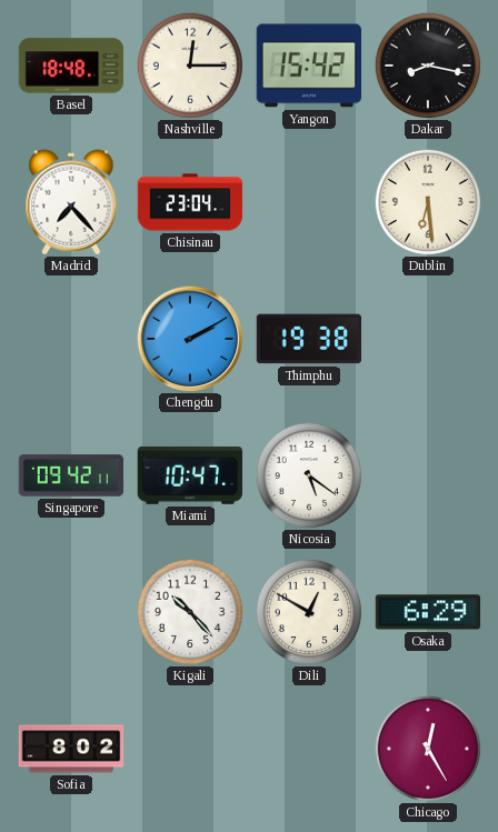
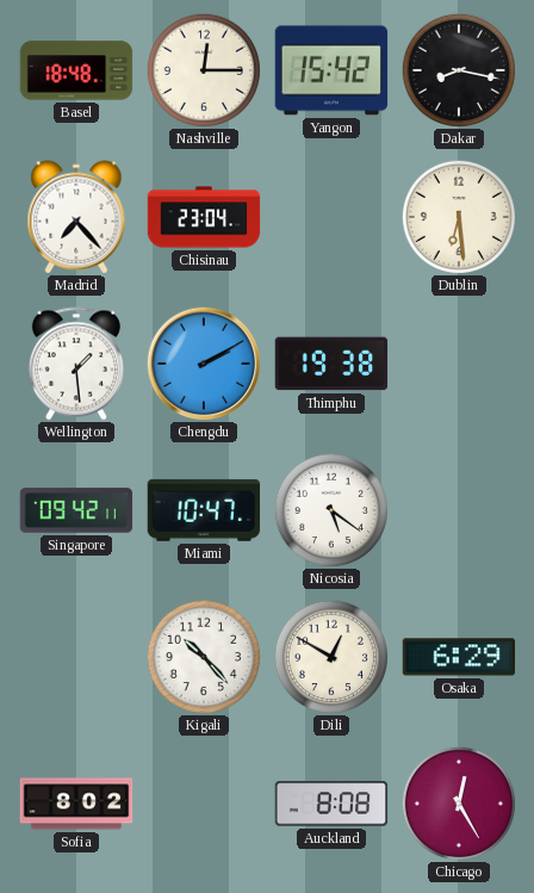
Wellington: none -> 1:29 (76, 364)
Auckland: none -> 8:08 (331, 804)
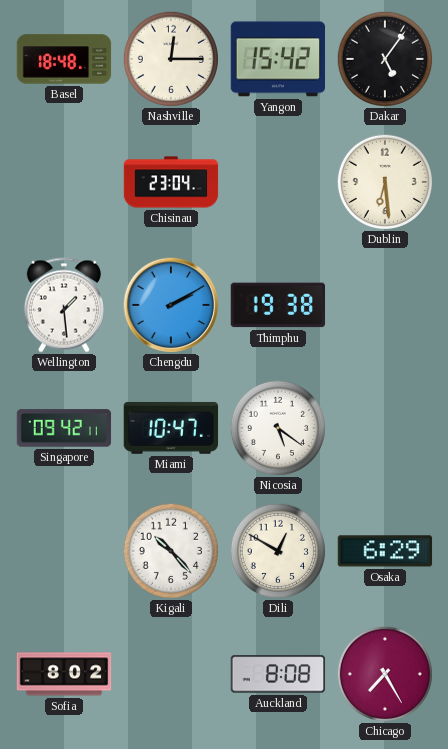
Dakar: 8:17 -> 5:06 (385, 59)
Madrid: 7:23 -> none (76, 217)
Chicago: 12:25 -> 7:25 (385, 674)
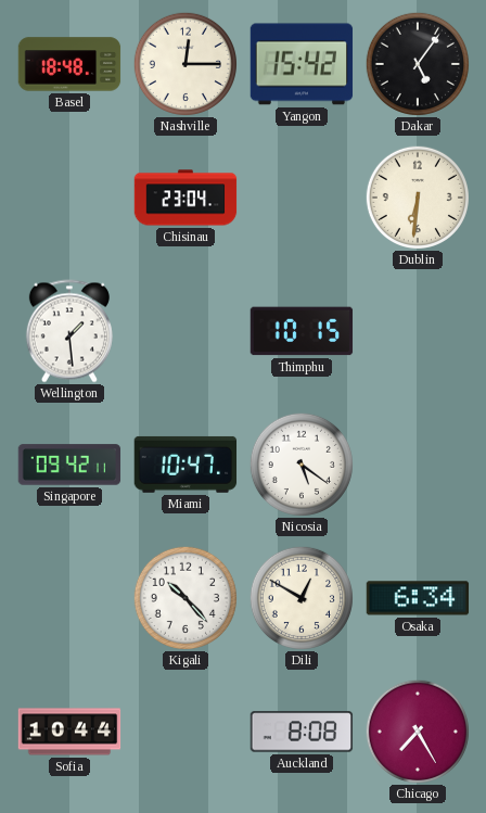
Dublin: 6:29 -> 6:31 (418, 198)
Chengdu: 2:10 -> none (171, 305)
Thimphu: 19:38 -> 10:15 (302, 331)
Osaka: 6:29 -> 6:34 (418, 598)
Sofia: 8:02 -> 10:44 (69, 732)
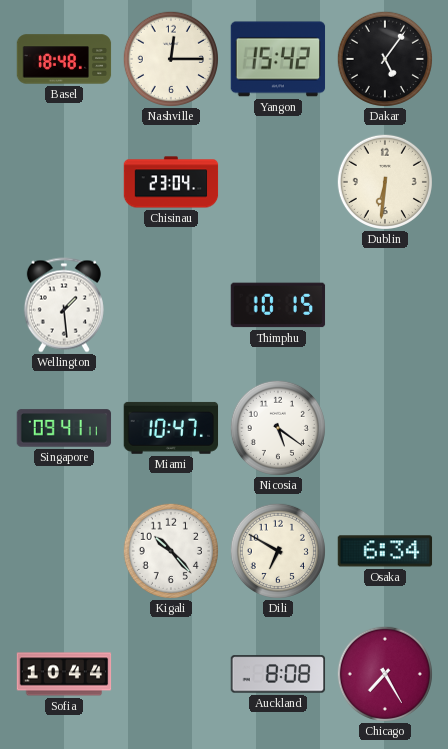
Singapore: 09:42 -> 09:41 (64, 428)
Dili: 12:50 -> 6:50 (278, 551)
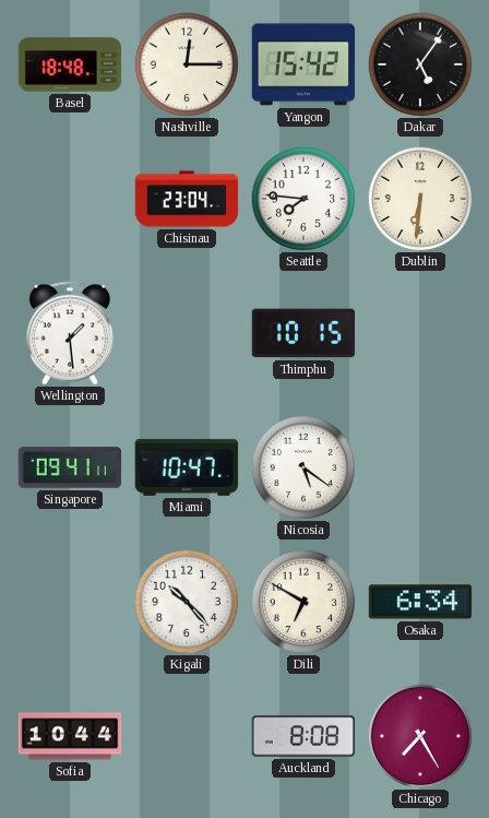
Seattle: none -> 7:46 (303, 199)
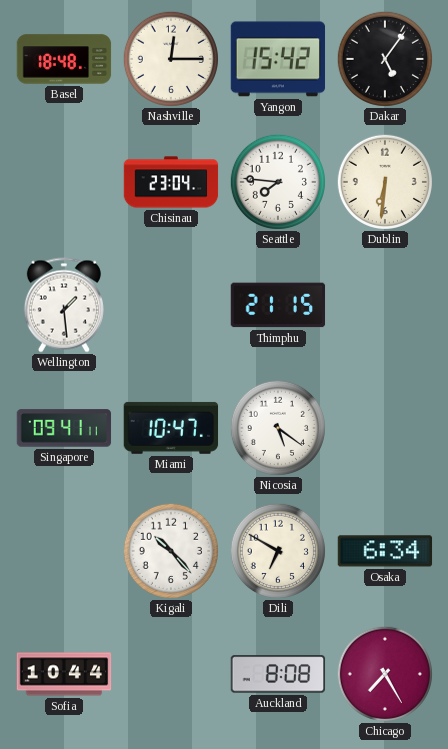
Thimphu: 10:15 -> 21:15 (278, 305)
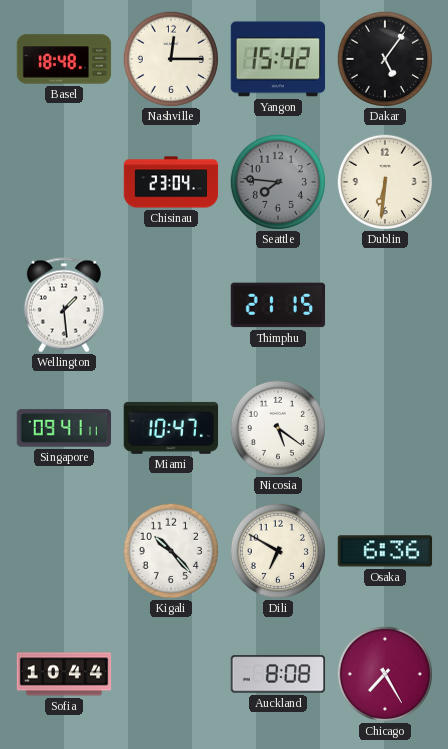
Seattle dial: white -> grey (278, 182)
Osaka: 6:34 -> 6:36 (385, 551)
